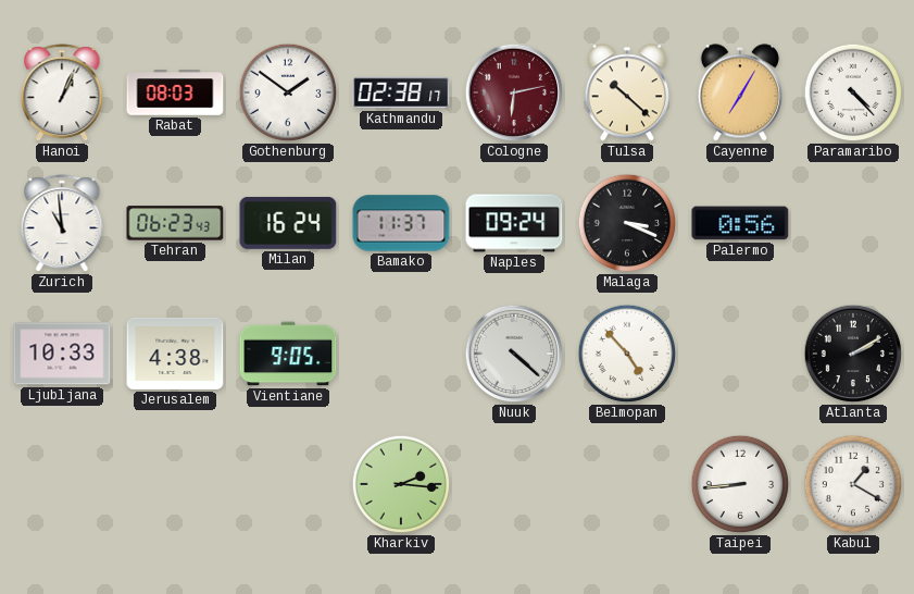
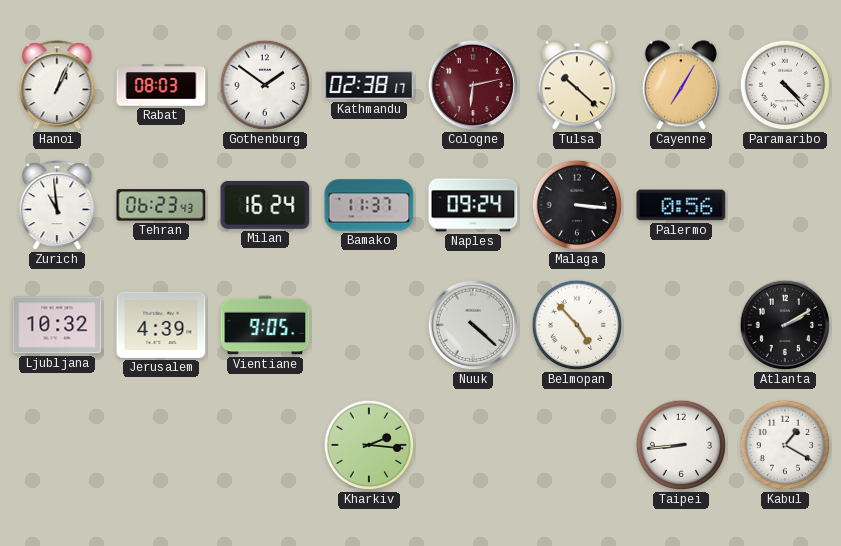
Malaga: 3:19 -> 3:16 (577, 205)
Ljubljana: 10:33 -> 10:32 (57, 325)
Jerusalem: 4:38 -> 4:39 (161, 325)
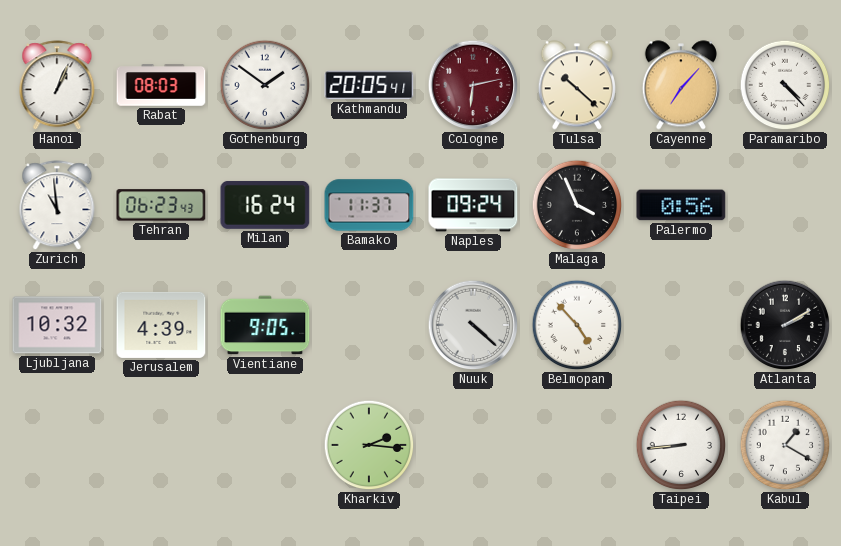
Kathmandu: 02:38 -> 20:05 (369, 85)
Cayenne: 7:05 -> 7:07 (681, 85)
Malaga: 3:16 -> 3:56 (577, 205)
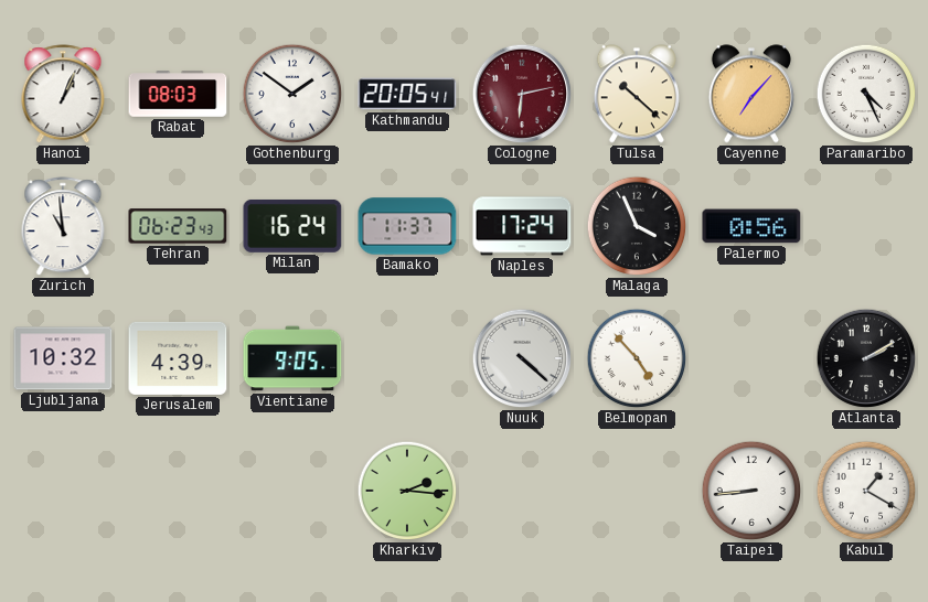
Paramaribo: 4:23 -> 4:26 (866, 94)
Naples: 09:24 -> 17:24 (522, 226)
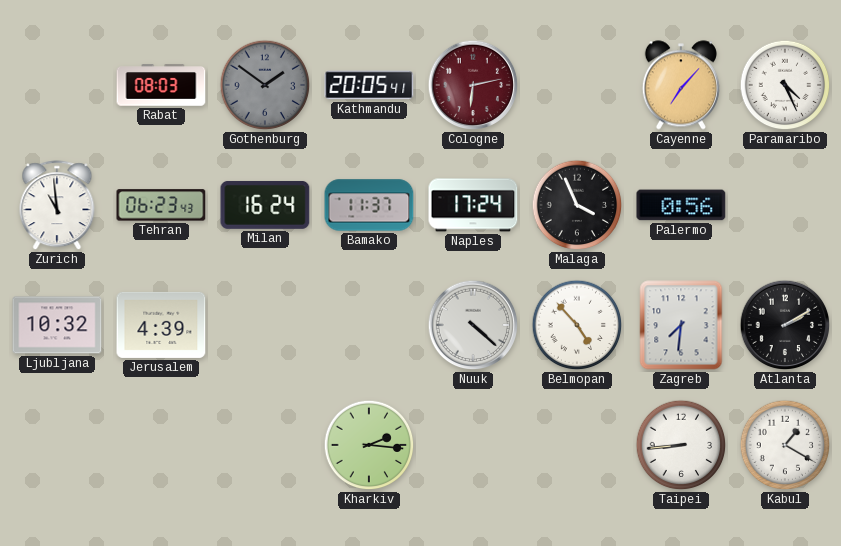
Hanoi: 1:04 -> none (63, 95)
Gothenburg dial: white -> grey (265, 85)
Tulsa: 10:22 -> none (637, 94)
Vientiane: 9:05 -> none (292, 358)
Zagreb: none -> 7:31 (681, 325)
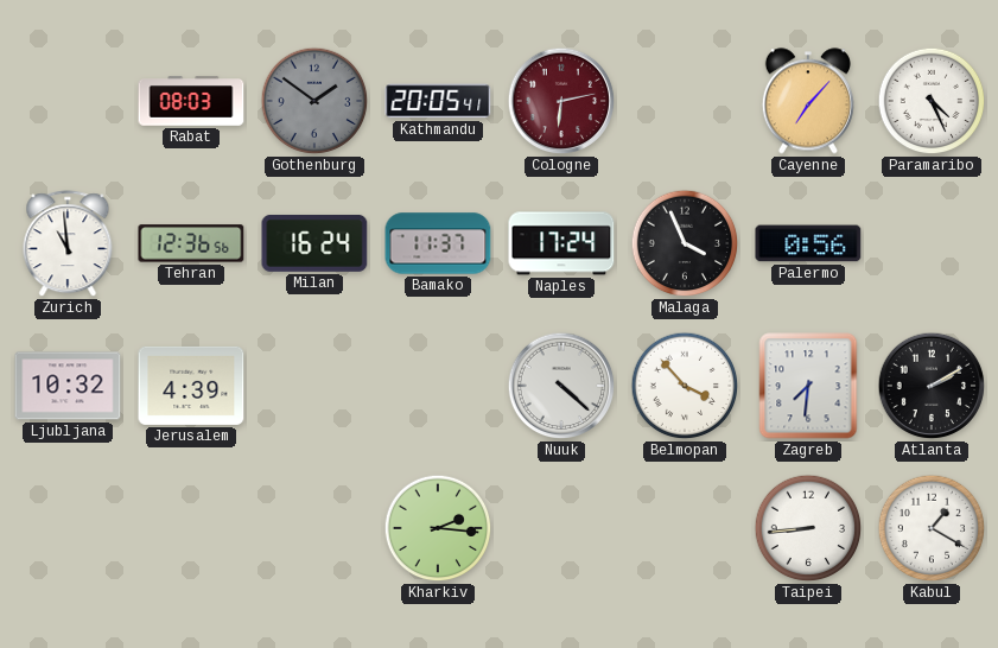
Tehran: 06:23 -> 12:36 (191, 243)
Belmopan: 4:53 -> 3:53 (685, 386)
